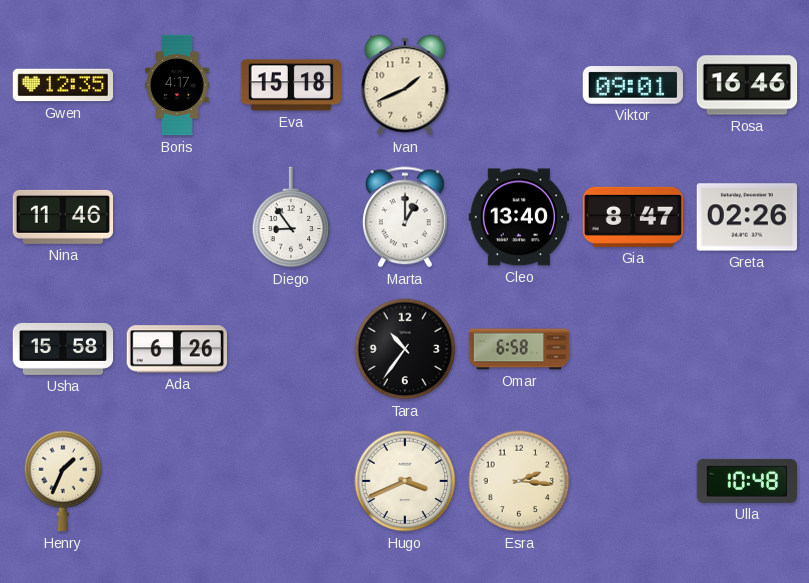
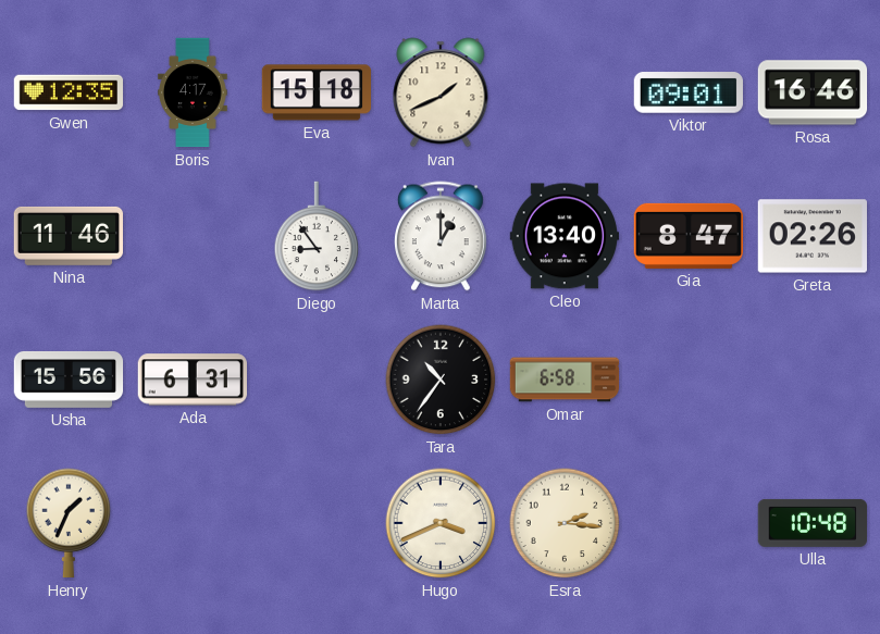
Usha: 15:58 -> 15:56 (69, 380)
Ada: 6:26 -> 6:31 (191, 380)
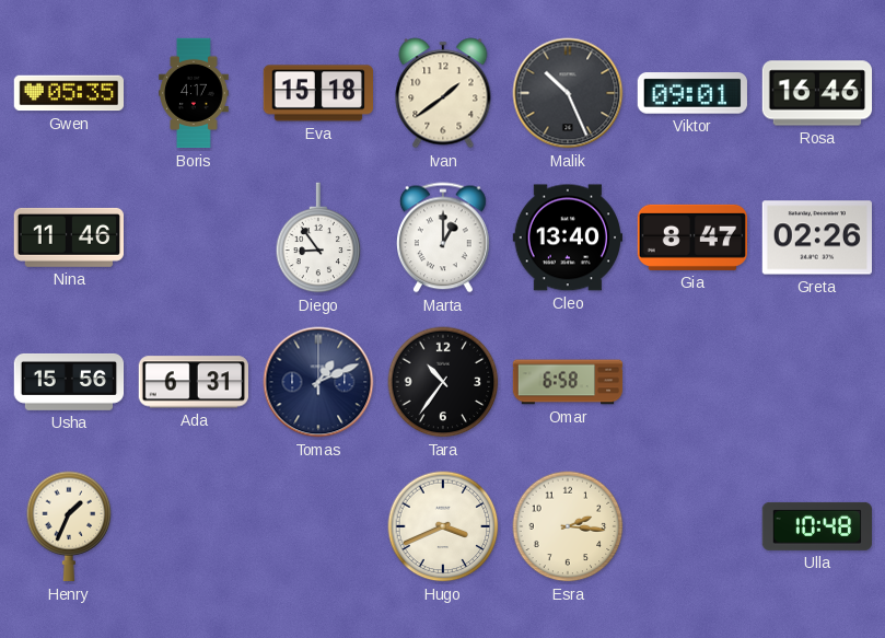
Gwen: 12:35 -> 05:35 (69, 93)
Ivan: 1:41 -> 1:39 (443, 93)
Malik: none -> 10:26 (568, 93)
Tomas: none -> 1:11 (318, 382)
